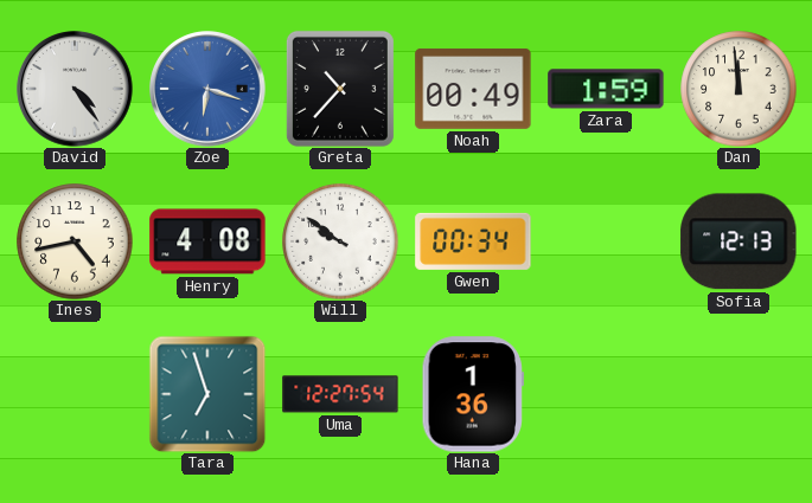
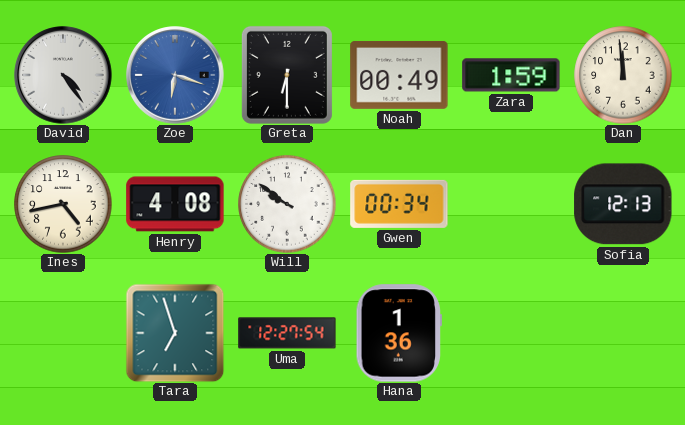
Greta: 10:37 -> 6:30 (287, 75)
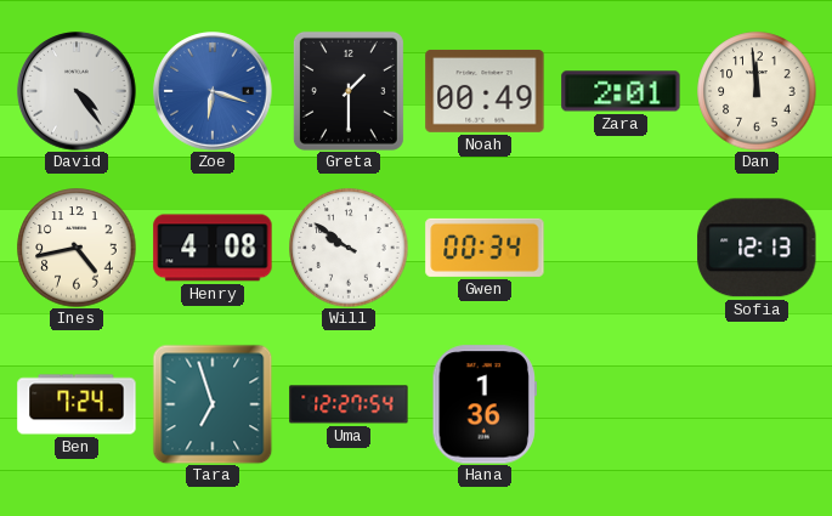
Greta: 6:30 -> 1:30 (349, 91)
Zara: 1:59 -> 2:01 (621, 91)
Ben: none -> 7:24 (77, 404)
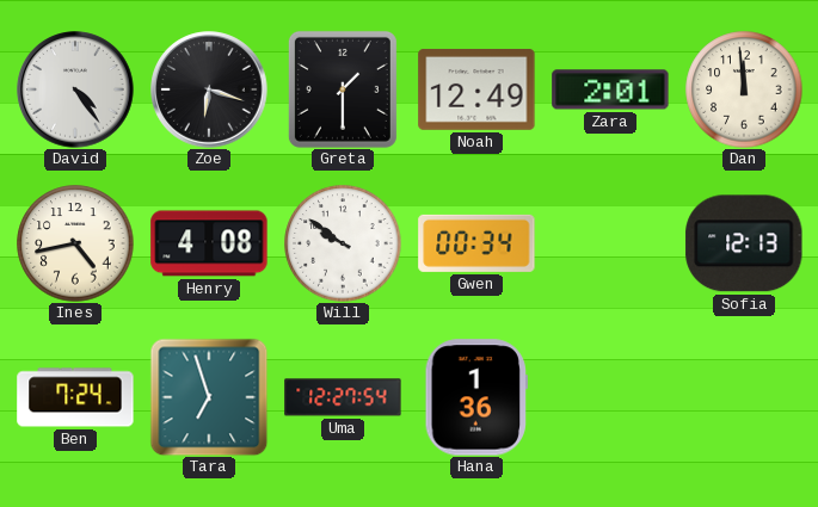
Zoe dial: blue -> black (209, 89)
Noah: 00:49 -> 12:49 (476, 89)
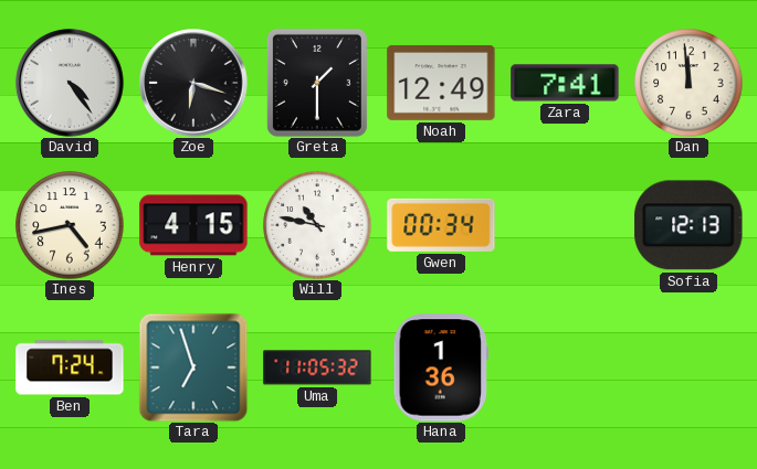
Zara: 2:01 -> 7:41 (565, 83)
Henry: 4:08 -> 4:15 (193, 225)
Will: 9:51 -> 10:47 (317, 225)
Uma: 12:27 -> 11:05 (317, 367)
